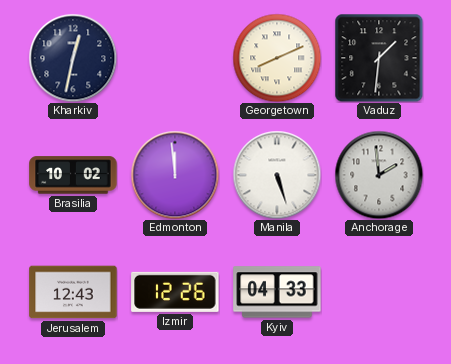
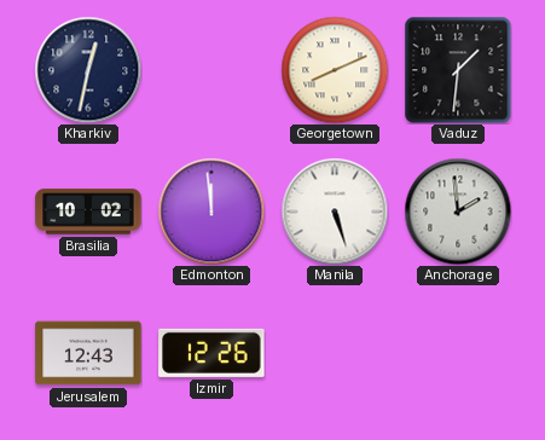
Kyiv: 04:33 -> none (277, 292)
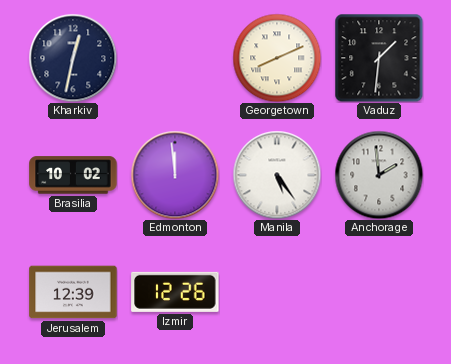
Manila: 5:27 -> 5:24 (277, 175)
Jerusalem: 12:43 -> 12:39 (73, 292)
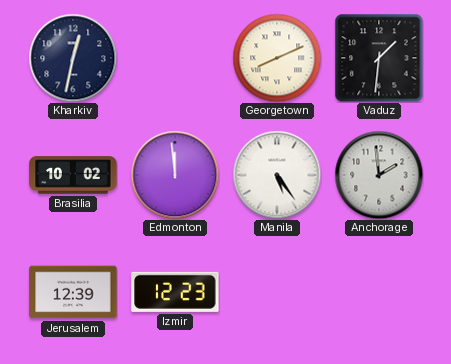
Izmir: 12:26 -> 12:23 (175, 292)
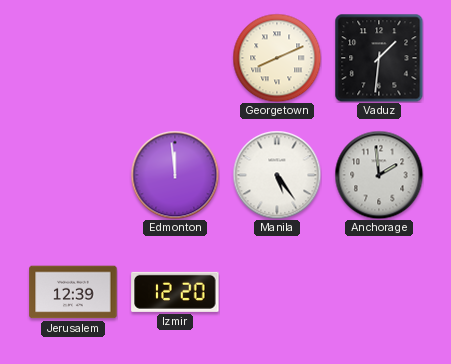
Kharkiv: 12:32 -> none (73, 58)
Brasilia: 10:02 -> none (73, 175)
Izmir: 12:23 -> 12:20 (175, 292)
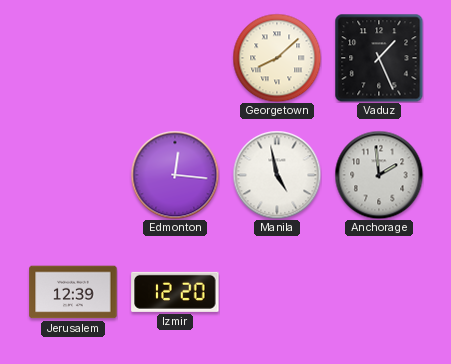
Georgetown: 8:11 -> 8:08 (277, 58)
Vaduz: 1:31 -> 1:26 (379, 58)
Edmonton: 11:59 -> 12:16 (175, 175)
Manila: 5:24 -> 4:58 (277, 175)
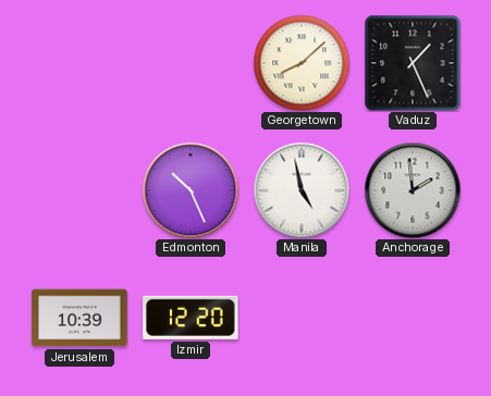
Edmonton: 12:16 -> 10:26 (191, 190)
Jerusalem: 12:39 -> 10:39 (79, 318)
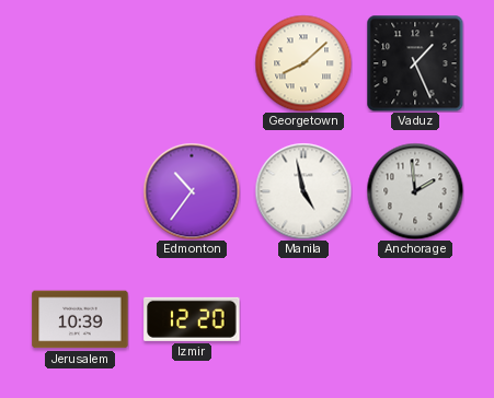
Edmonton: 10:26 -> 10:36 (192, 191)
